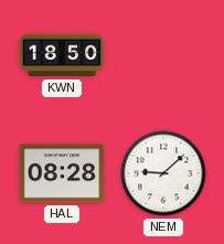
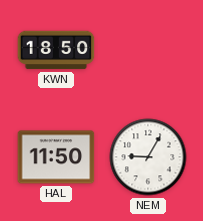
HAL: 08:28 -> 11:50 (56, 157)
NEM: 9:08 -> 9:05 (148, 157)
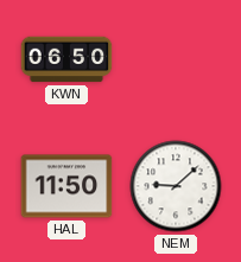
KWN: 18:50 -> 06:50 (66, 59)
NEM: 9:05 -> 9:08 (176, 186)
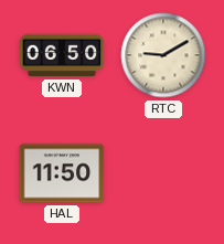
RTC: none -> 9:10 (163, 55)
NEM: 9:08 -> none (176, 186)
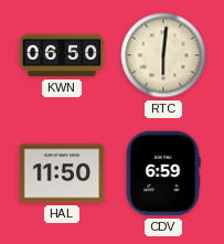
RTC: 9:10 -> 6:01 (163, 55)
CDV: none -> 6:59 (163, 173)
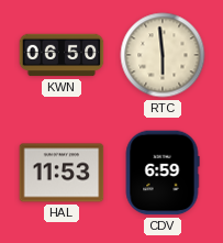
RTC: 6:01 -> 5:59 (163, 55)
HAL: 11:50 -> 11:53 (62, 173)
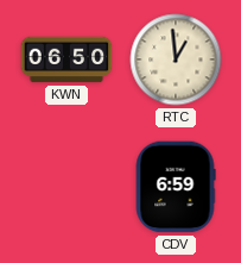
RTC: 5:59 -> 12:59 (176, 60)
HAL: 11:53 -> none (62, 173)
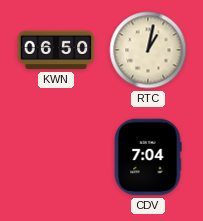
RTC: 12:59 -> 1:02 (148, 50)
CDV: 6:59 -> 7:04 (148, 157)
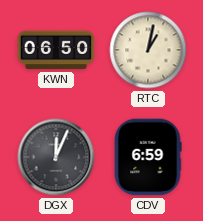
DGX: none -> 12:04 (56, 157)
CDV: 7:04 -> 6:59 (148, 157)
